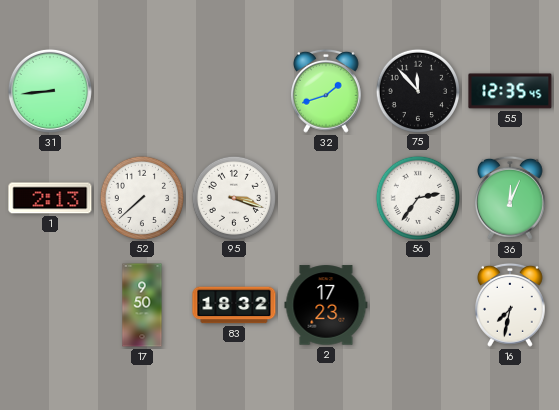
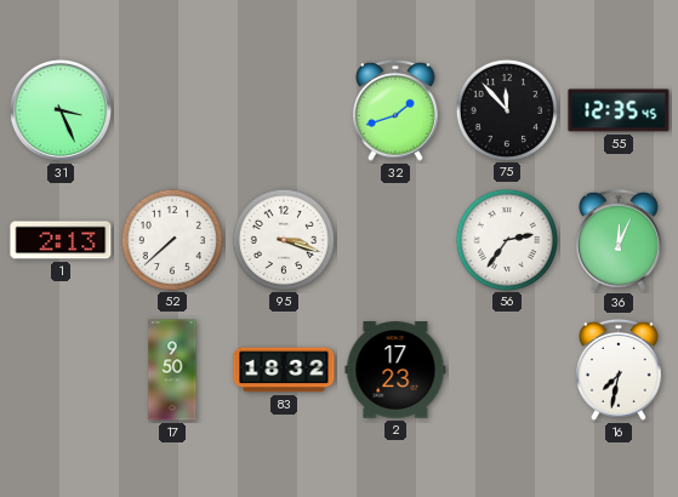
31: 8:44 -> 3:26 (61, 110)
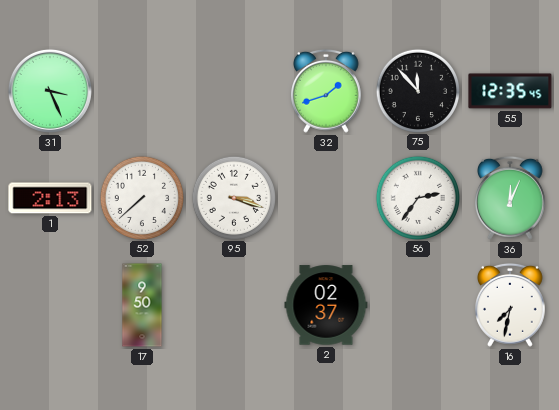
83: 18:32 -> none (284, 370)
2: 17:23 -> 02:37 (326, 305)
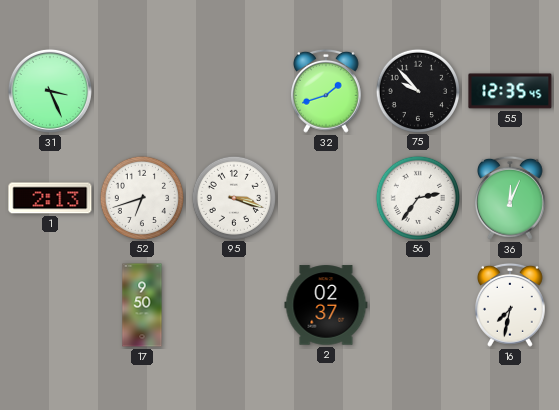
75: 11:53 -> 9:53 (417, 90)
52: 7:38 -> 6:42 (141, 197)
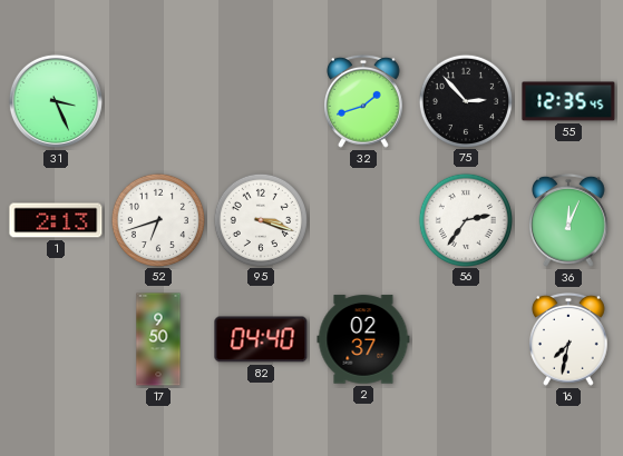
75: 9:53 -> 2:53 (465, 100)
82: none -> 04:40 (261, 339)
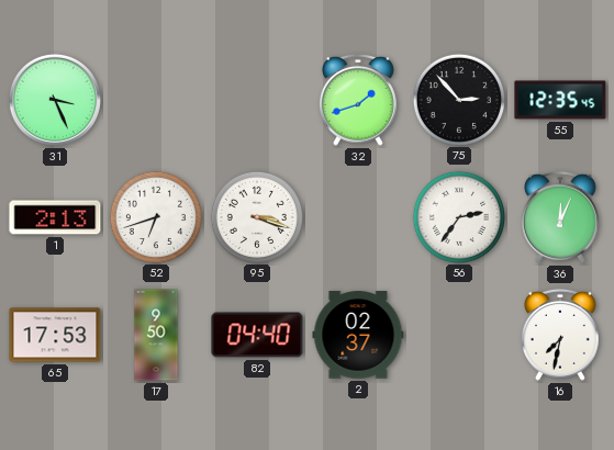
65: none -> 17:53 (55, 335)
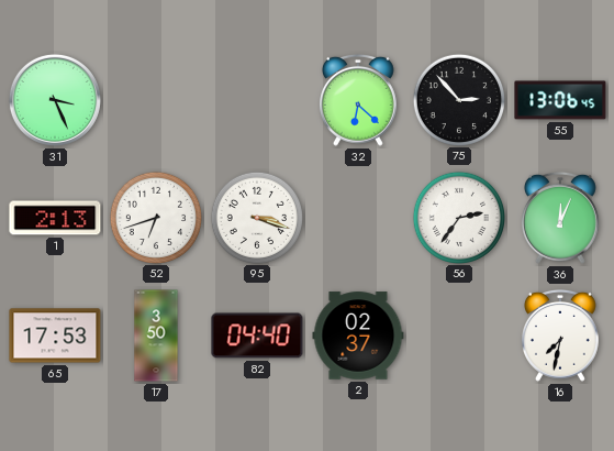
32: 1:42 -> 6:22 (359, 100)
55: 12:35 -> 13:06 (560, 100)
17: 9:50 -> 3:50 (156, 335)
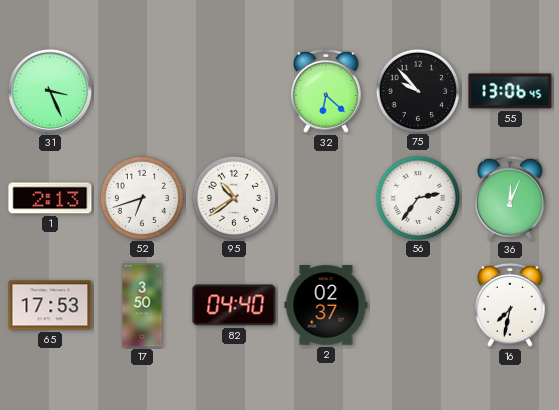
75: 2:53 -> 9:53 (417, 90)
95: 3:18 -> 10:39 (233, 197)
